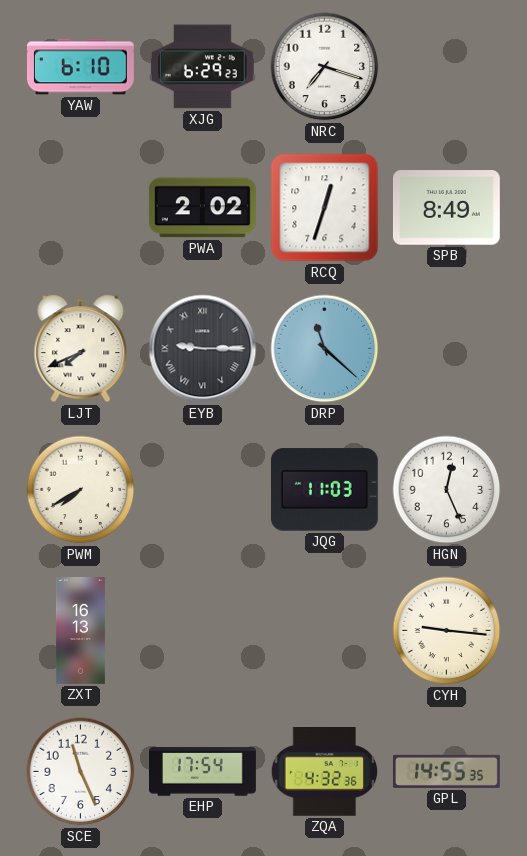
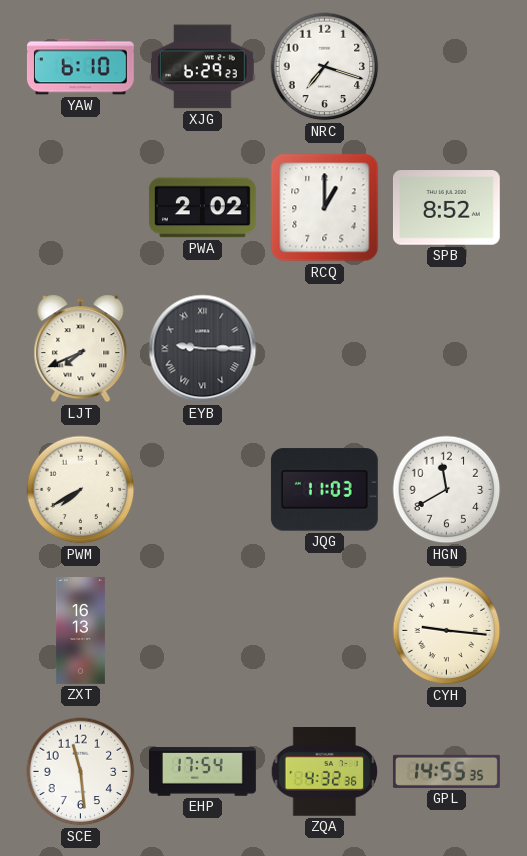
RCQ: 12:33 -> 1:00 (325, 208)
SPB: 8:49 -> 8:52 (446, 208)
DRP: 11:22 -> none (325, 349)
HGN: 12:26 -> 11:40 (447, 490)
SCE: 11:26 -> 11:29 (81, 772)
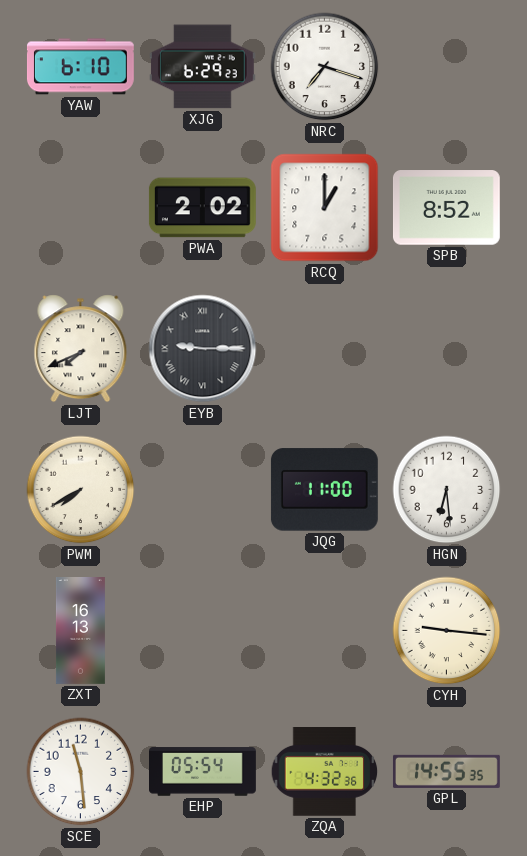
JQG: 11:03 -> 11:00 (324, 490)
HGN: 11:40 -> 6:29 (447, 490)
EHP: 17:54 -> 05:54 (203, 772)
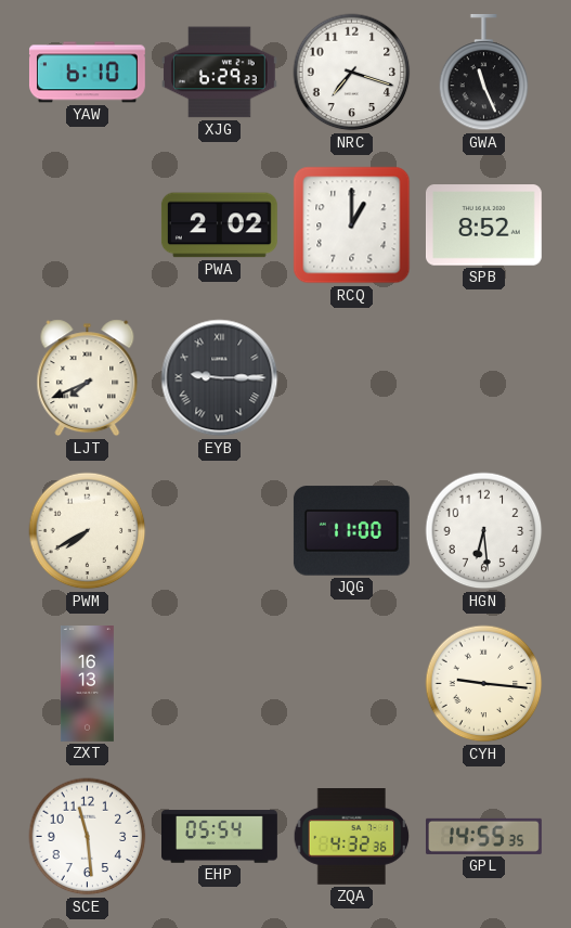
GWA: none -> 11:26 (484, 73)
